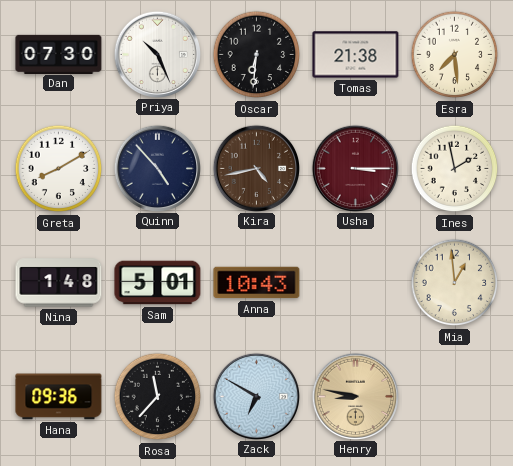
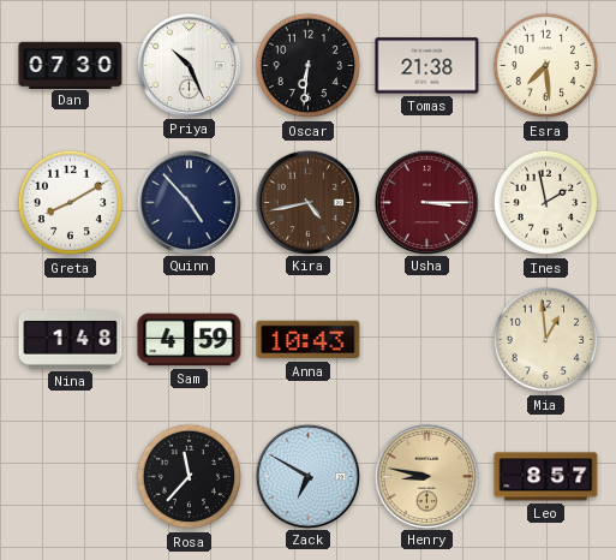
Sam: 5:01 -> 4:59 (190, 340)
Hana: 09:36 -> none (59, 397)
Leo: none -> 8:57 (546, 477)
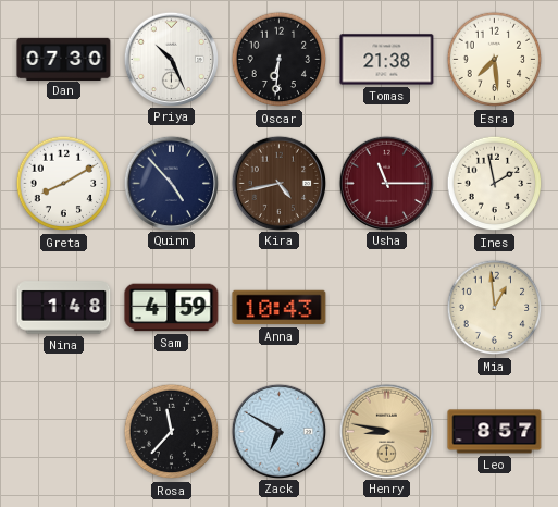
Usha: 3:15 -> 11:15 (386, 183)
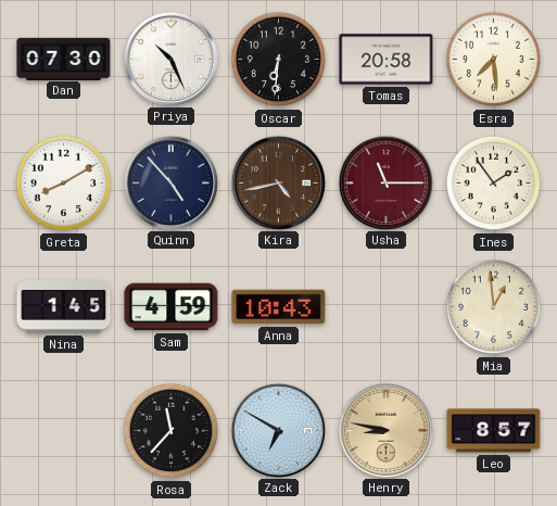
Tomas: 21:38 -> 20:58 (387, 60)
Ines: 1:58 -> 1:54 (494, 184)
Nina: 1:48 -> 1:45 (64, 307)
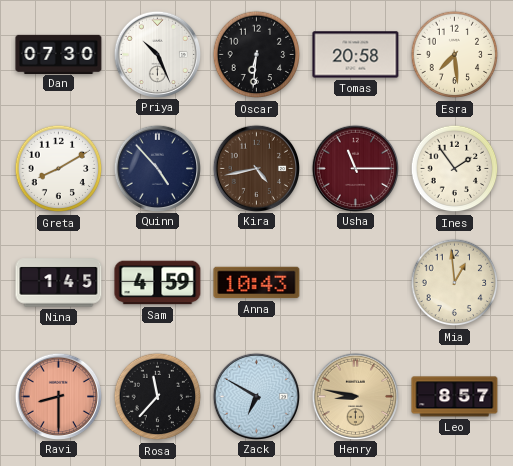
Ravi: none -> 8:30 (58, 396)
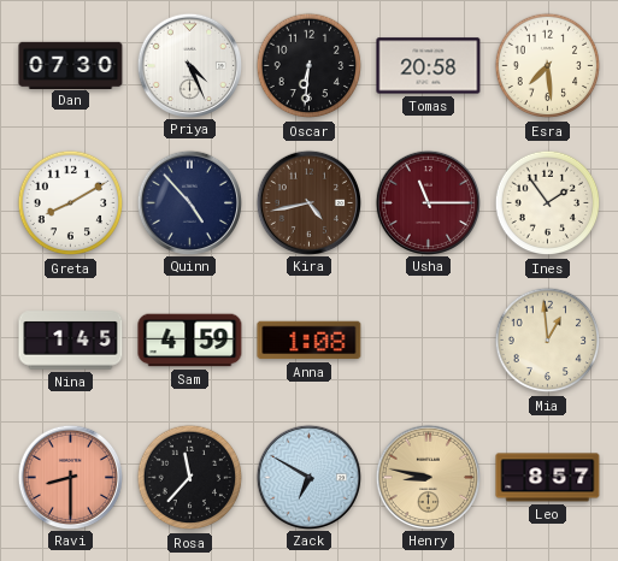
Priya: 10:26 -> 4:26 (189, 65)
Anna: 10:43 -> 1:08 (310, 341)
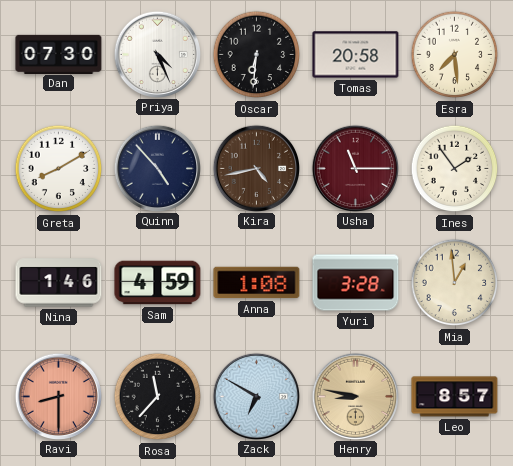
Nina: 1:45 -> 1:46 (59, 283)
Yuri: none -> 3:28 (356, 283)
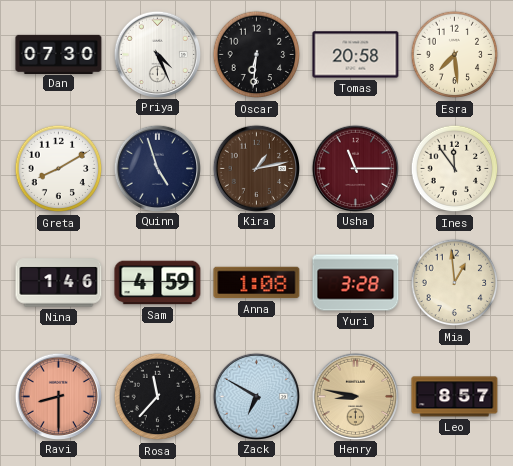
Quinn: 4:53 -> 4:57 (157, 168)
Kira: 4:43 -> 1:13 (256, 168)
Ines: 1:54 -> 11:54 (455, 169)
